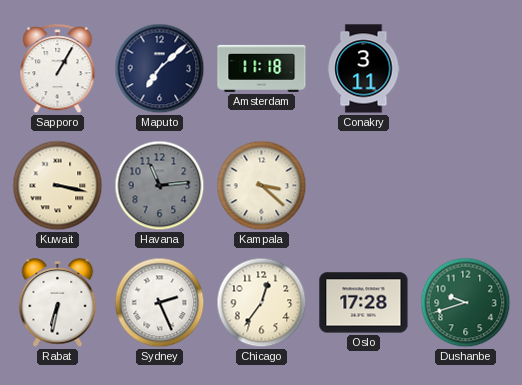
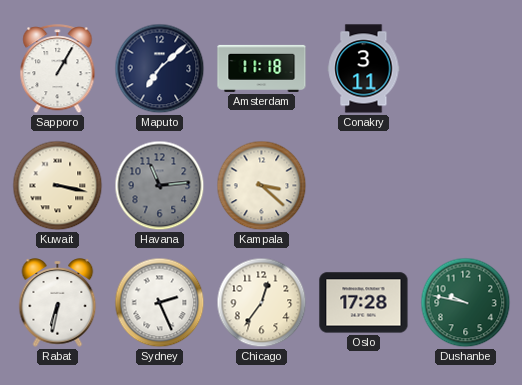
Dushanbe: 9:42 -> 9:47 (466, 303)
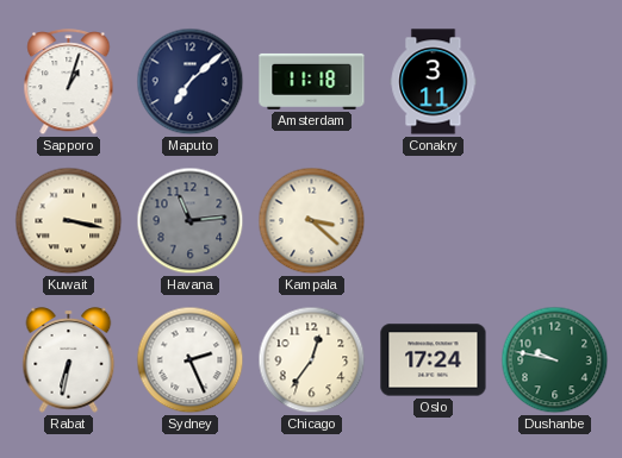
Sapporo: 1:05 -> 1:03 (69, 82)
Oslo: 17:28 -> 17:24 (434, 360)
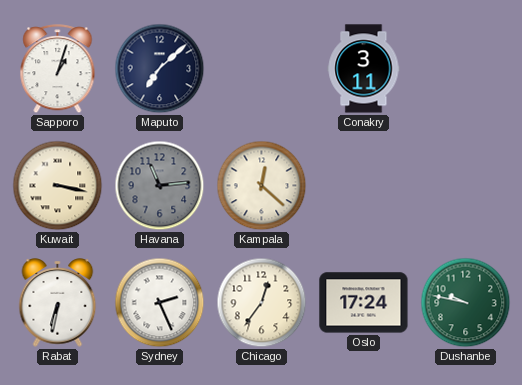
Amsterdam: 11:18 -> none (312, 81)
Kampala: 3:22 -> 12:22 (262, 186)
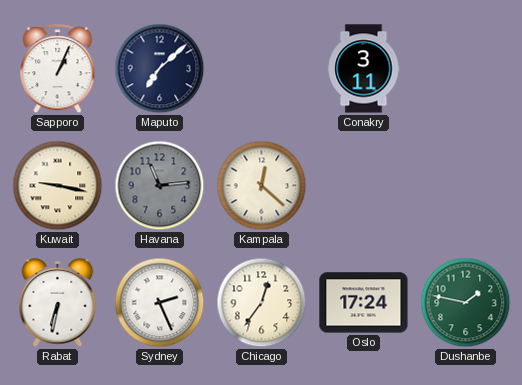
Sapporo: 1:03 -> 1:04 (58, 69)
Kuwait: 3:17 -> 9:17 (58, 186)
Dushanbe: 9:47 -> 1:47 (466, 303)
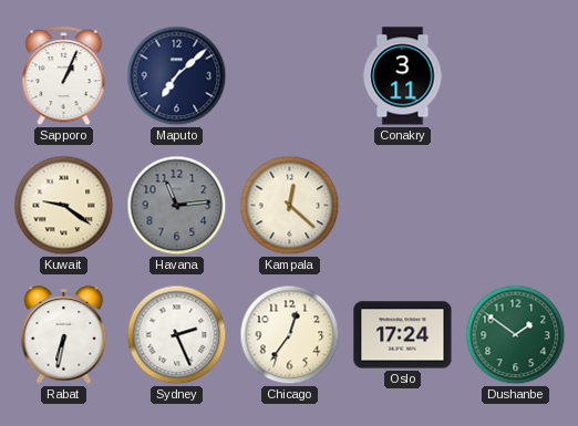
Kuwait: 9:17 -> 9:21 (64, 206)
Dushanbe: 1:47 -> 1:51 (516, 335)
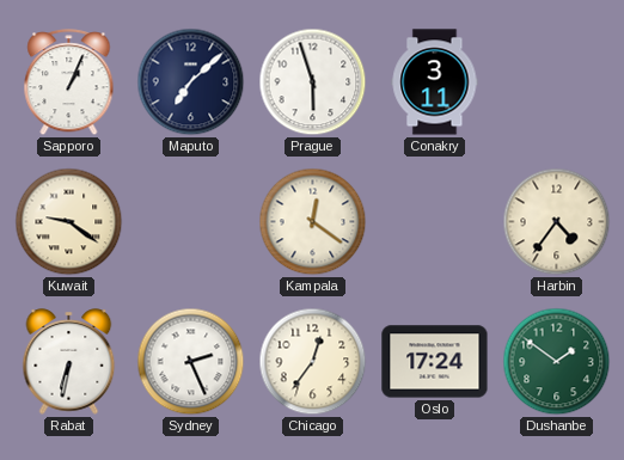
Prague: none -> 5:57 (313, 82)
Havana: 11:14 -> none (177, 206)
Kampala: 12:22 -> 12:21 (313, 222)
Harbin: none -> 4:36 (557, 222)
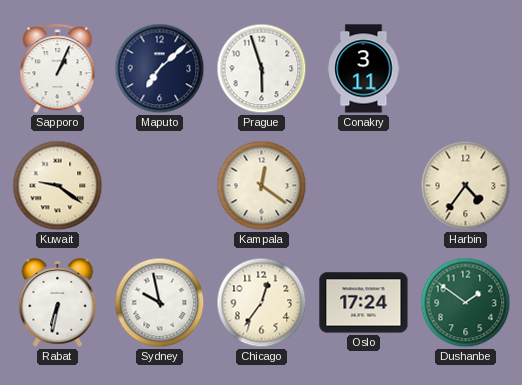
Sydney: 2:26 -> 9:58 (160, 303)
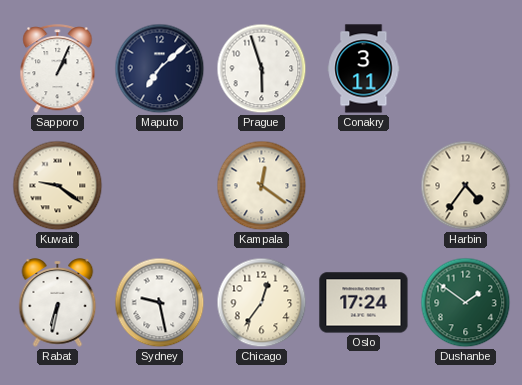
Sydney: 9:58 -> 9:28 (160, 303)
